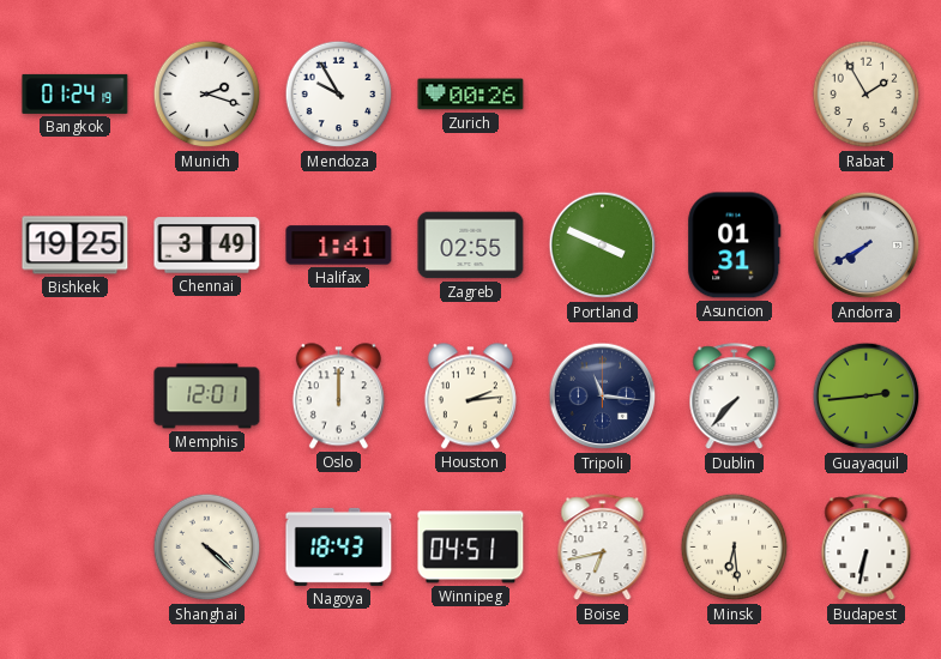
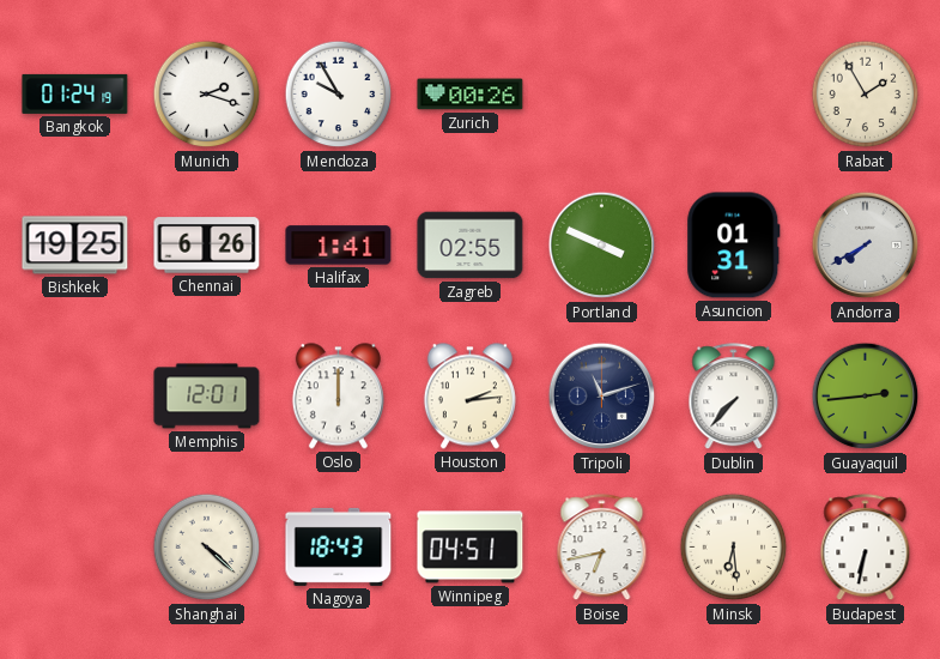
Chennai: 3:49 -> 6:26 (207, 246)
Tripoli: 11:16 -> 11:12 (602, 397)
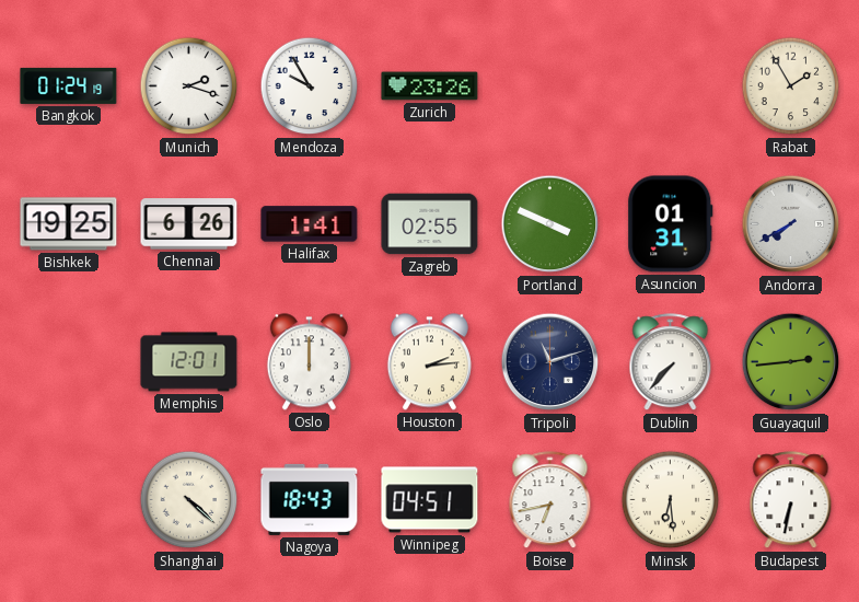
Zurich: 00:26 -> 23:26 (430, 86)
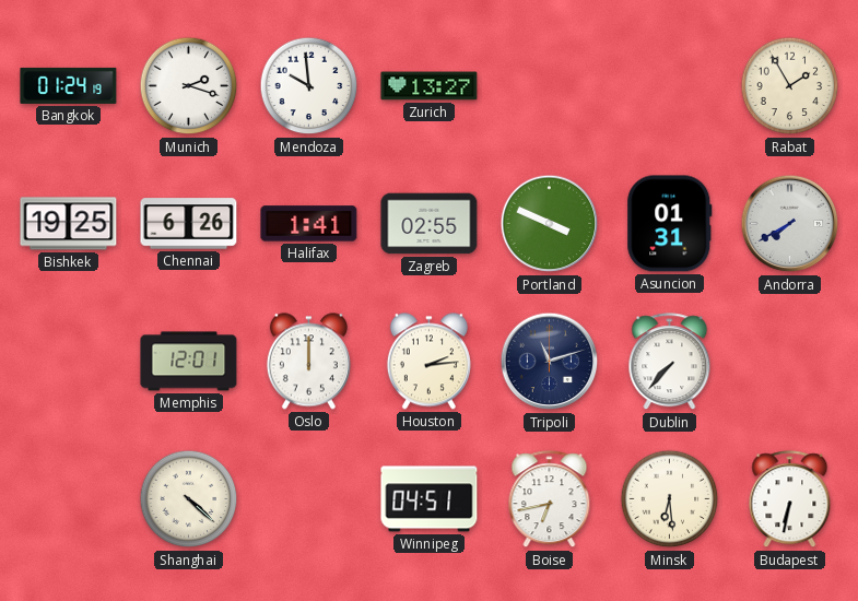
Mendoza: 9:55 -> 9:59 (309, 86)
Zurich: 23:26 -> 13:27 (430, 86)
Guayaquil: 2:44 -> none (791, 362)
Nagoya: 18:43 -> none (310, 499)
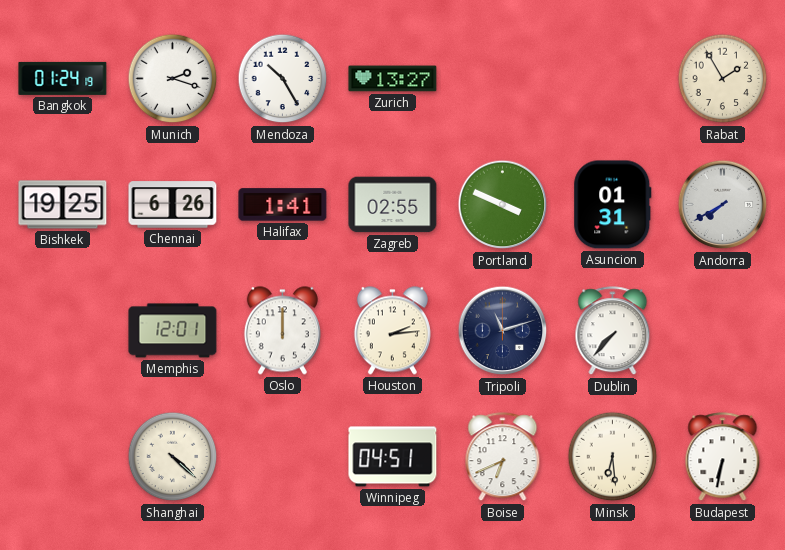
Mendoza: 9:59 -> 10:25 (283, 79)
Boise: 6:43 -> 6:41 (503, 457)
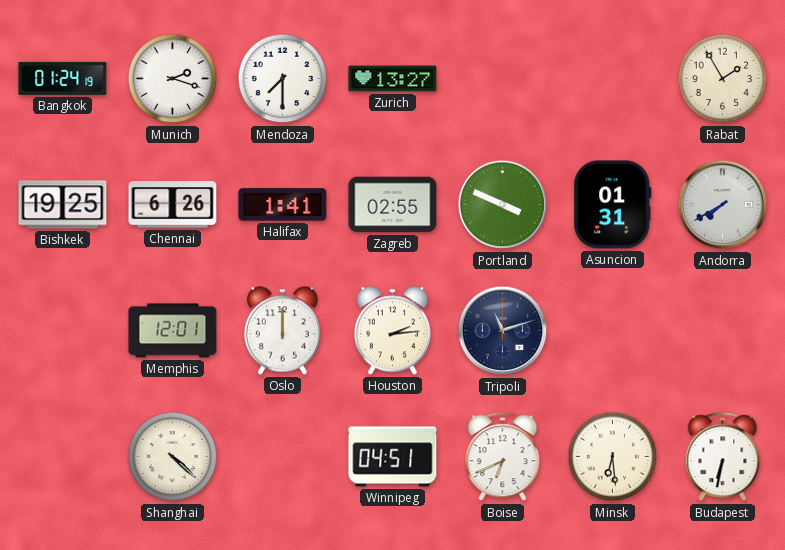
Mendoza: 10:25 -> 7:30 (283, 79)
Dublin: 7:37 -> none (613, 331)
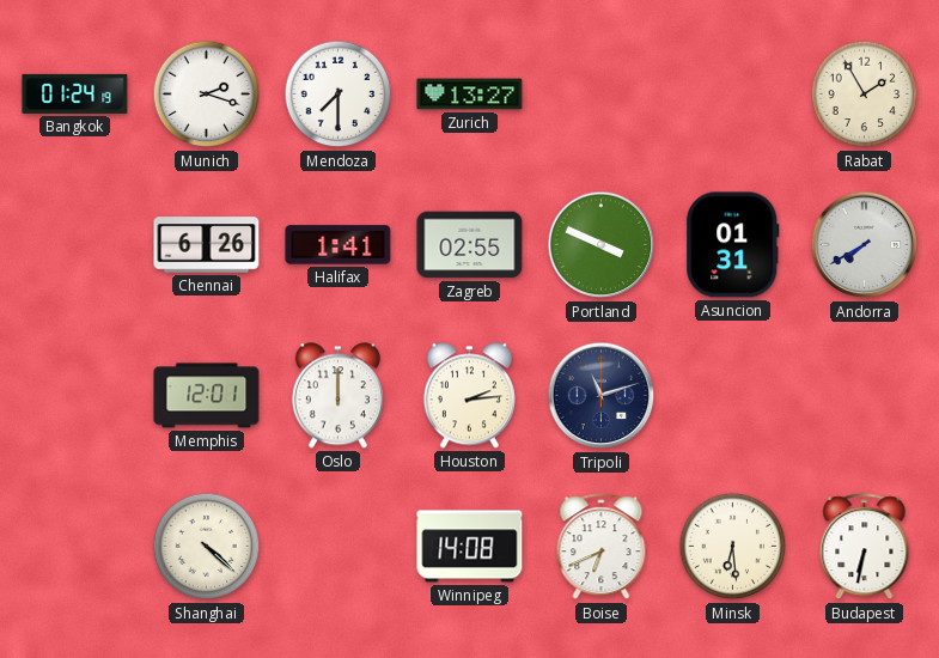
Bishkek: 19:25 -> none (63, 205)
Winnipeg: 04:51 -> 14:08 (470, 547)
